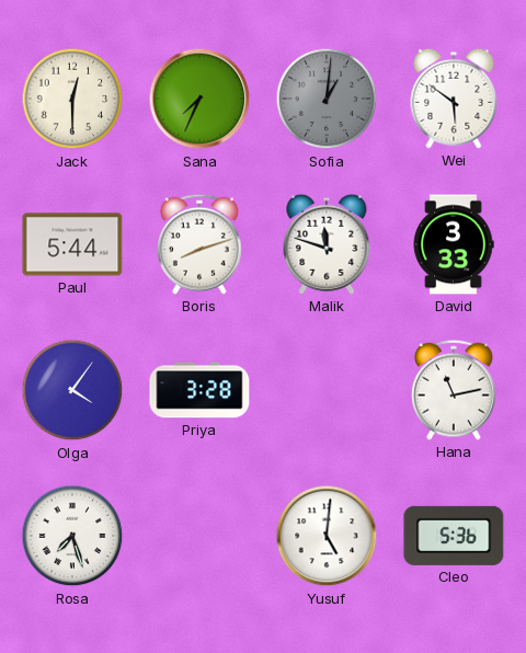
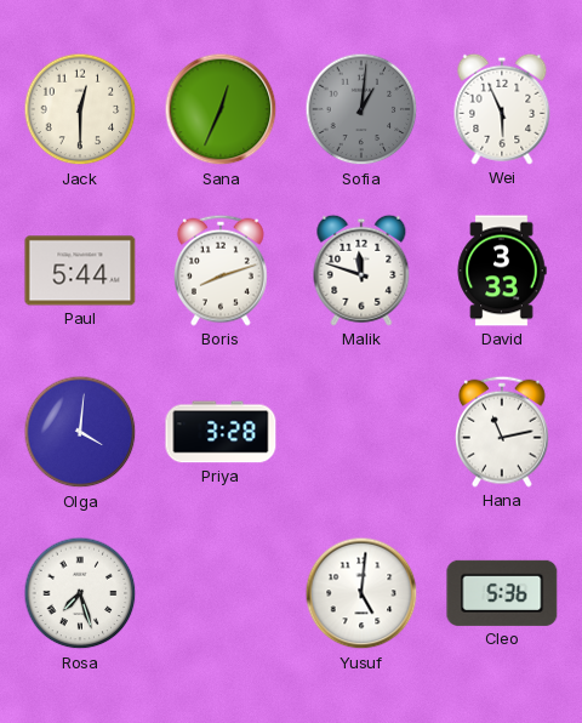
Sana: 7:34 -> 12:34 (221, 109)
Wei: 5:51 -> 5:56 (502, 109)
Olga: 4:06 -> 4:01 (80, 432)
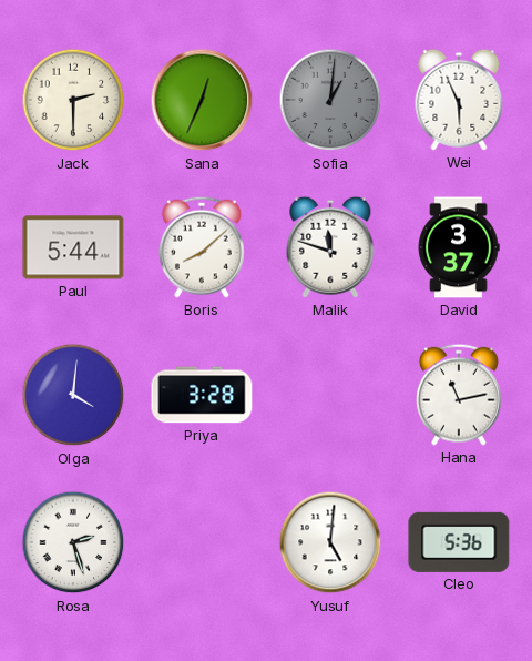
Jack: 12:30 -> 2:30 (73, 100)
Boris: 8:12 -> 8:08 (203, 247)
David: 3:33 -> 3:37 (459, 247)
Rosa: 7:27 -> 2:27 (73, 542)
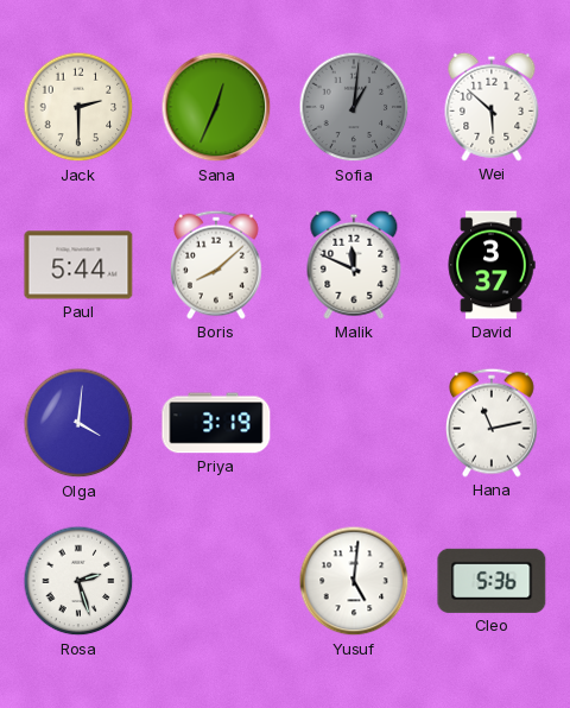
Wei: 5:56 -> 5:52 (492, 107)
Malik: 11:48 -> 11:49 (354, 265)
Priya: 3:28 -> 3:19 (216, 423)
